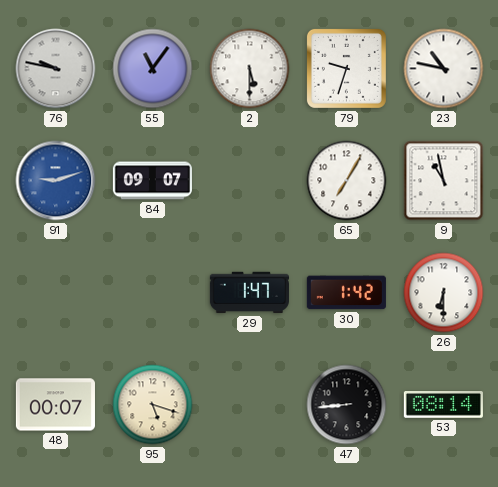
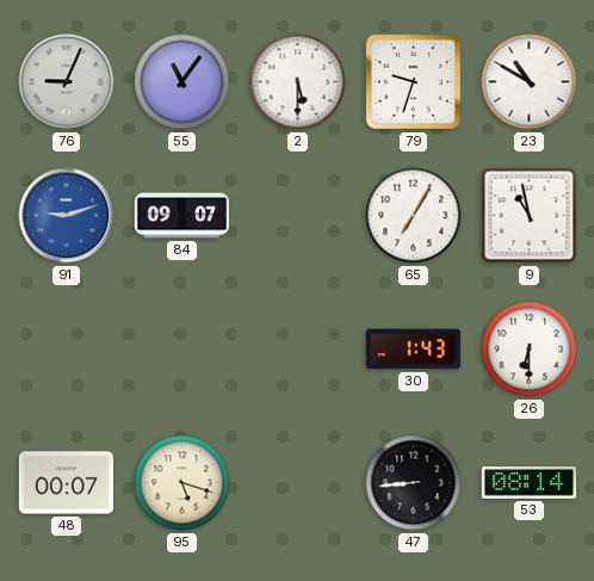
76: 9:47 -> 9:04 (67, 82)
23: 10:47 -> 10:50 (530, 82)
29: 1:47 -> none (249, 293)
30: 1:42 -> 1:43 (413, 350)
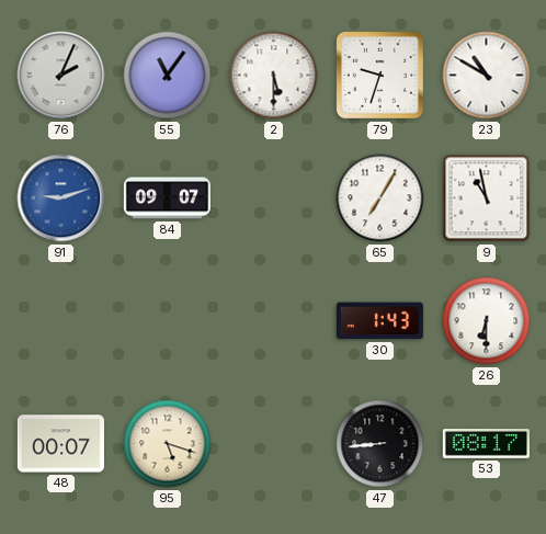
76: 9:04 -> 2:04 (61, 76)
53: 08:14 -> 08:17 (486, 444)
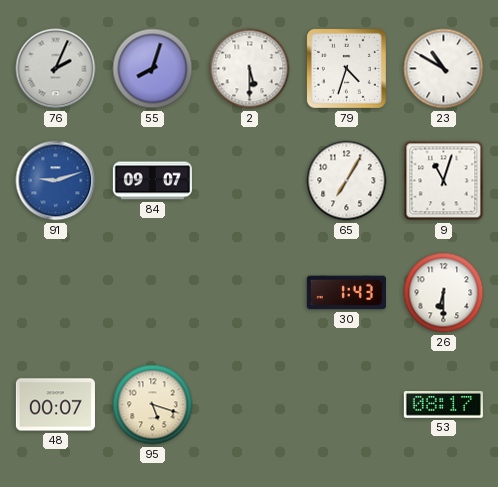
55: 11:06 -> 8:03 (153, 69)
79: 9:33 -> 4:33 (346, 68)
9: 10:58 -> 11:03 (444, 181)
47: 8:44 -> none (380, 444)
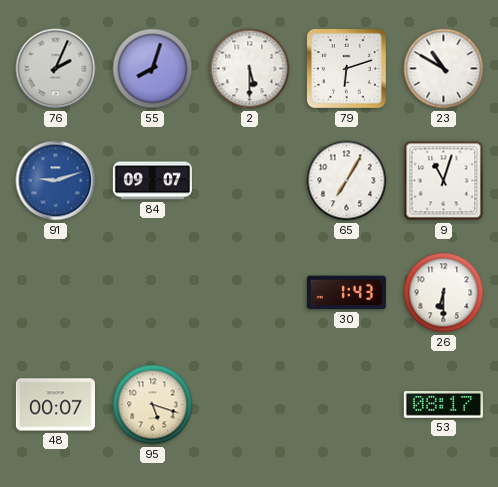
79: 4:33 -> 6:12 (346, 68)
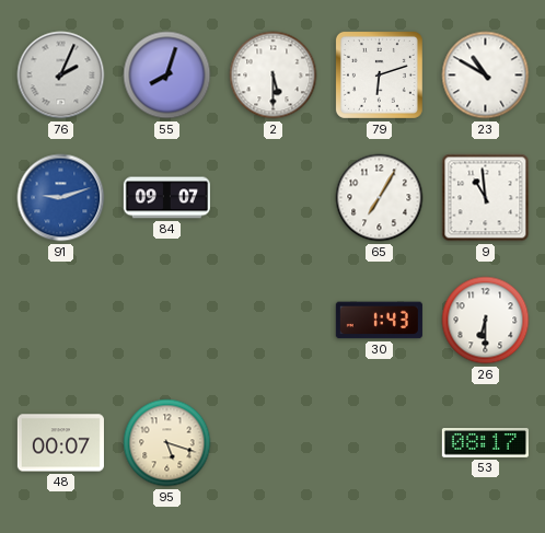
9: 11:03 -> 10:59 (486, 198)
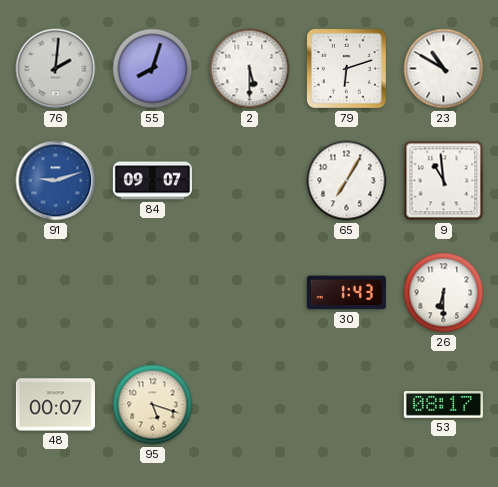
76: 2:04 -> 2:01 (56, 69)
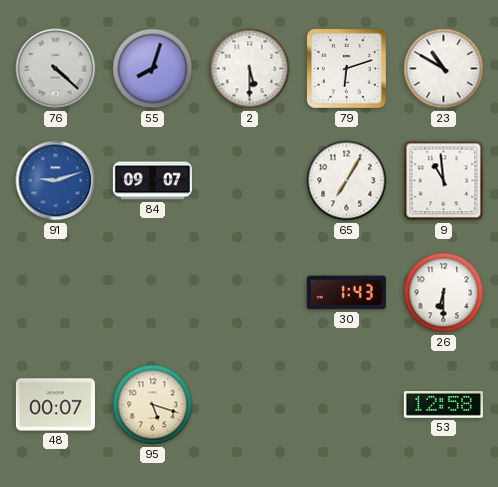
76: 2:01 -> 4:22 (56, 69)
53: 08:17 -> 12:58 (443, 405)
